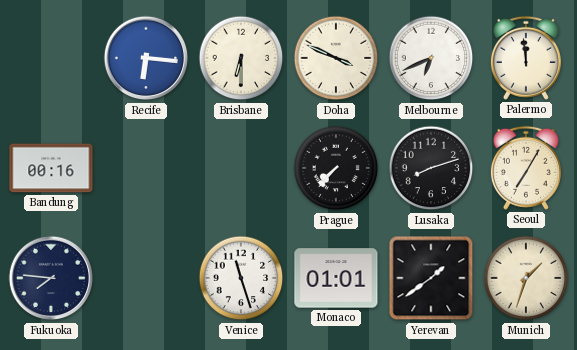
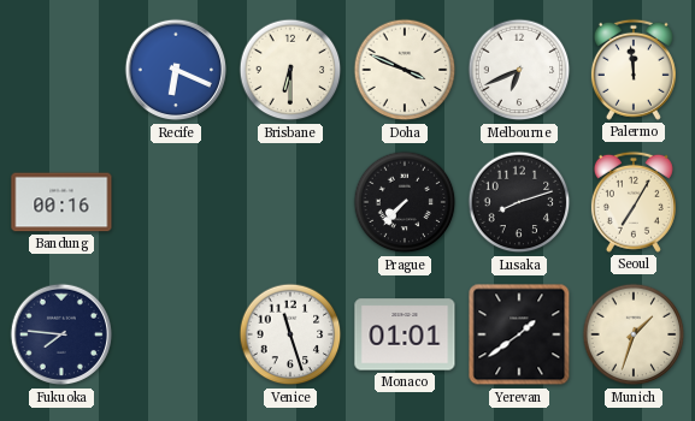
Recife: 6:16 -> 6:19 (176, 70)
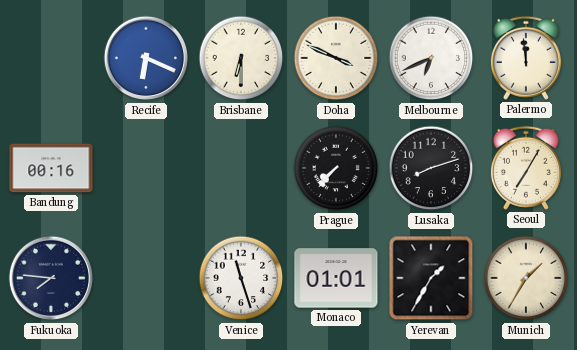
Yerevan: 1:39 -> 1:35 (431, 278)
Munich: 1:33 -> 1:35 (526, 278)
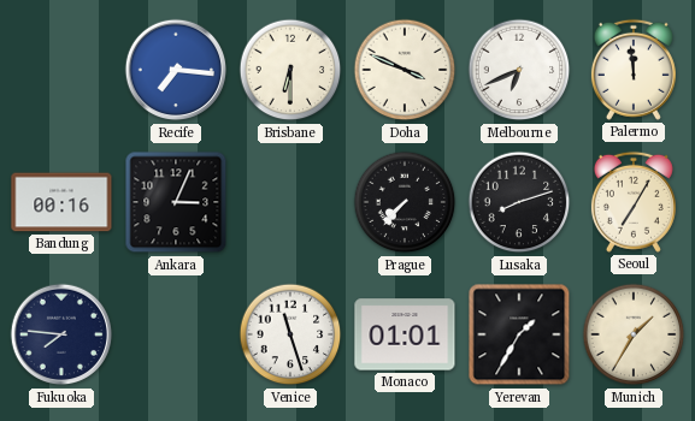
Recife: 6:19 -> 7:16 (176, 70)
Ankara: none -> 3:04 (176, 202)
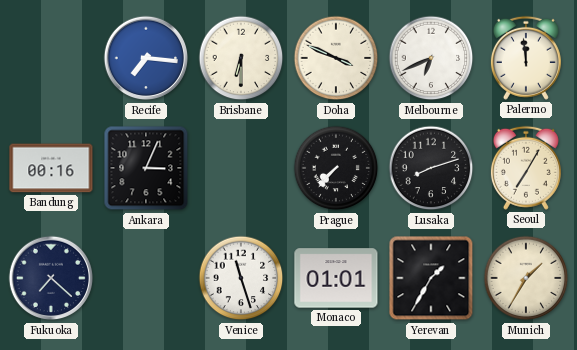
Fukuoka: 7:46 -> 7:22 (51, 278)
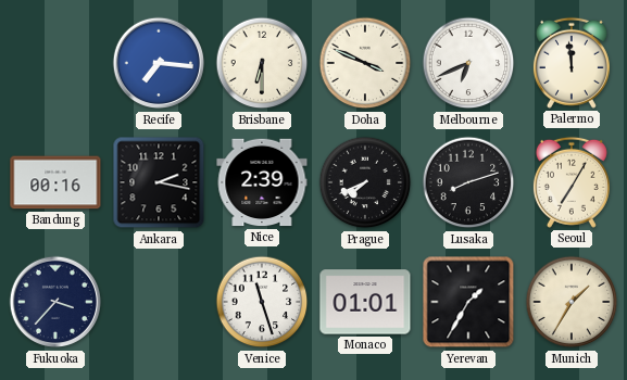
Ankara: 3:04 -> 2:17 (159, 182)
Nice: none -> 2:39 (262, 182)
Prague: 7:37 -> 7:41 (365, 182)
Fukuoka: 7:22 -> 3:37 (55, 302)
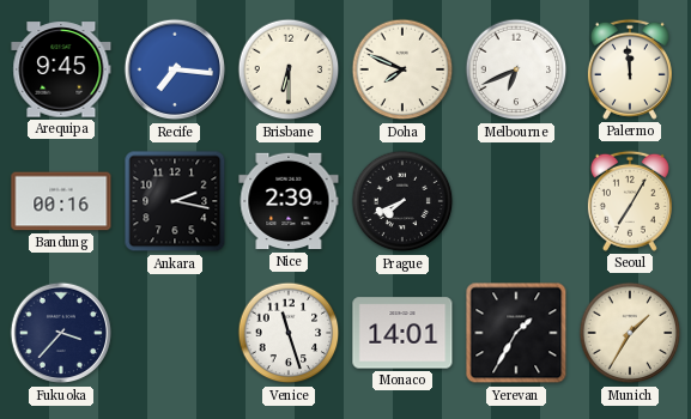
Arequipa: none -> 9:45 (61, 69)
Doha: 3:49 -> 7:49 (402, 69)
Lusaka: 8:12 -> none (468, 182)
Monaco: 01:01 -> 14:01 (402, 333)
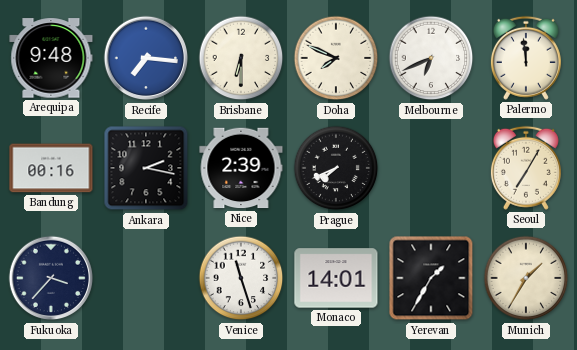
Arequipa: 9:45 -> 9:48 (51, 58)
